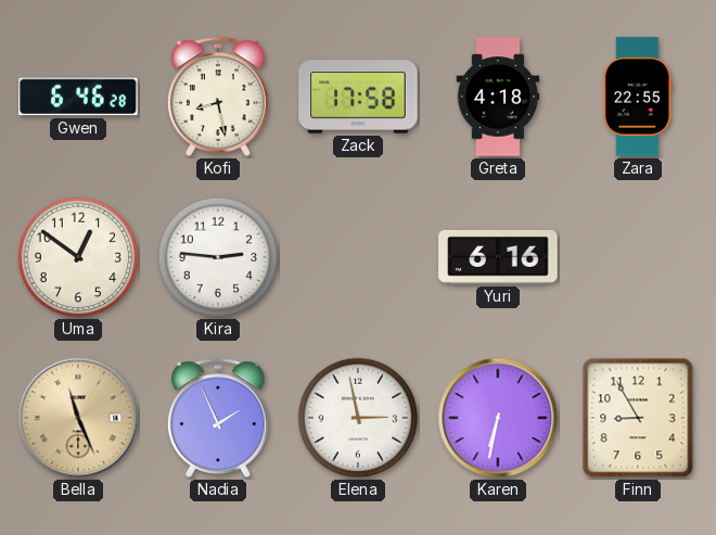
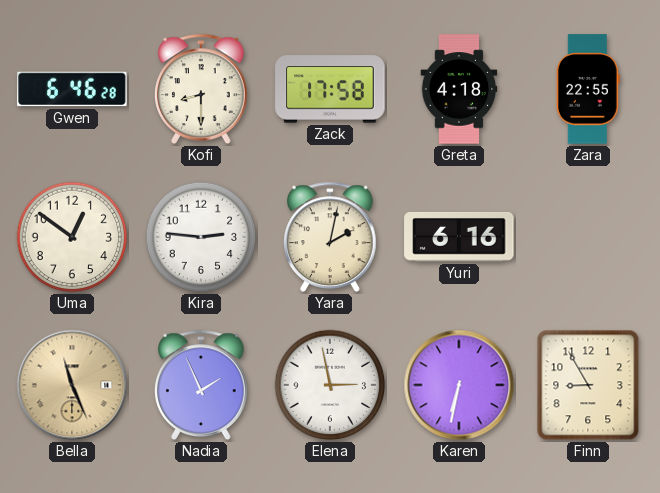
Kofi: 8:28 -> 8:30 (201, 89)
Yara: none -> 2:02 (330, 237)
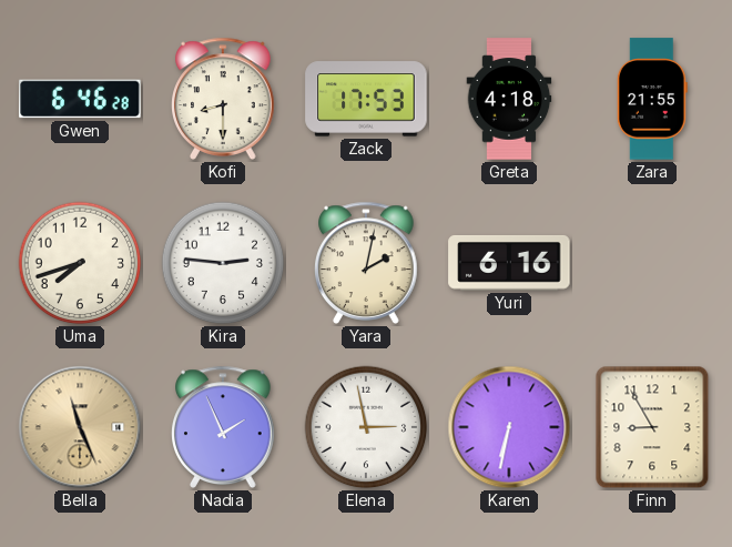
Zack: 17:58 -> 17:53 (366, 99)
Zara: 22:55 -> 21:55 (652, 99)
Uma: 12:51 -> 7:42 (80, 263)
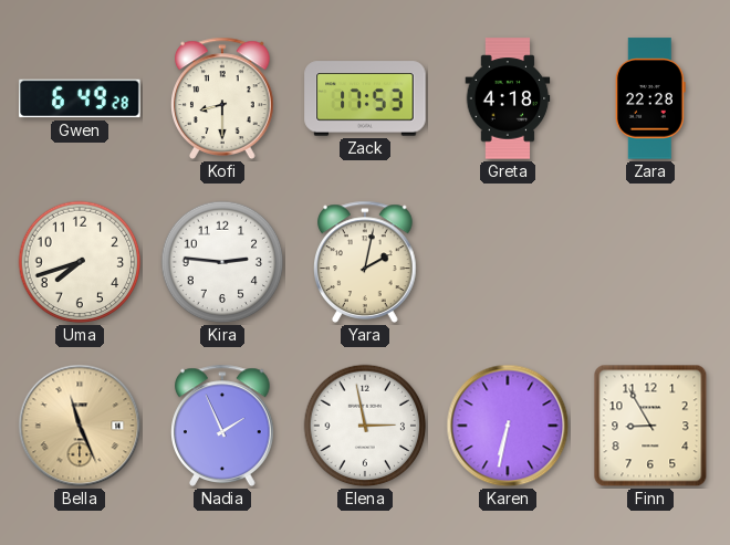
Gwen: 6:46 -> 6:49 (80, 98)
Zara: 21:55 -> 22:28 (650, 98)
Yuri: 6:16 -> none (509, 263)
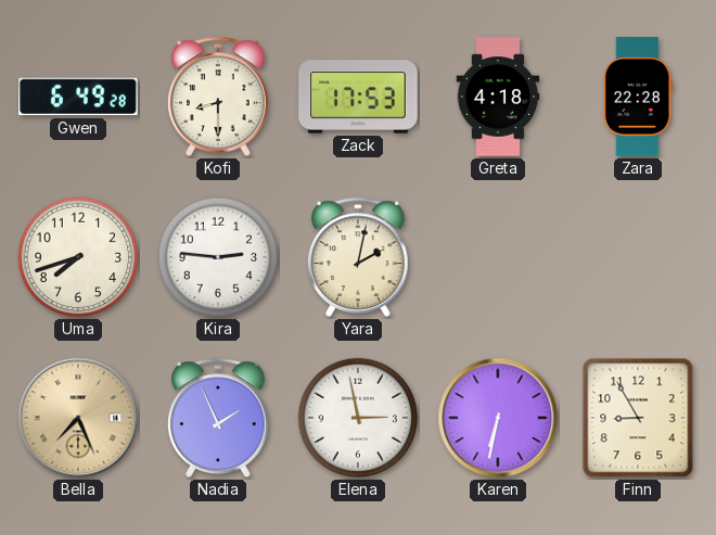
Bella: 11:26 -> 7:26 (78, 418)
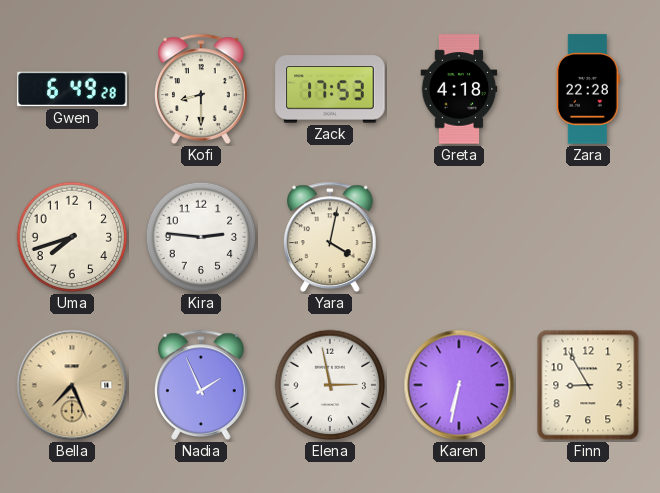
Yara: 2:02 -> 4:02 (330, 237)
